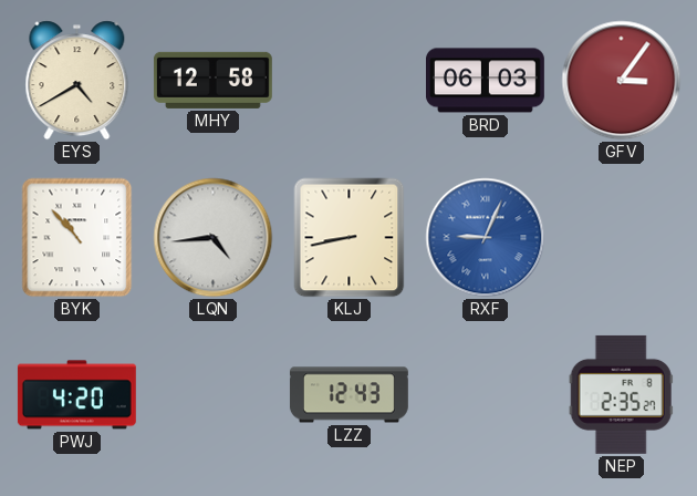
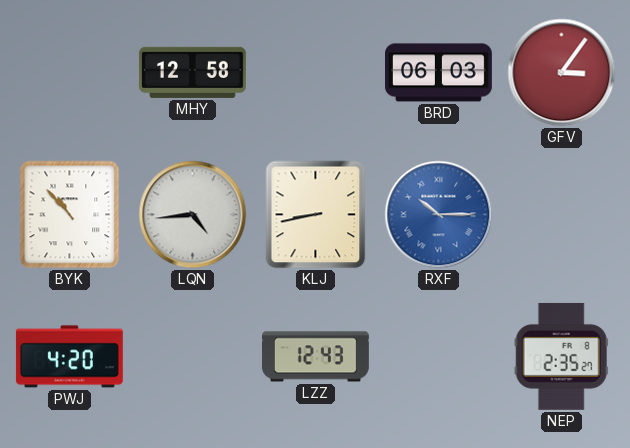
EYS: 4:40 -> none (77, 81)
RXF: 9:04 -> 10:15 (439, 215)
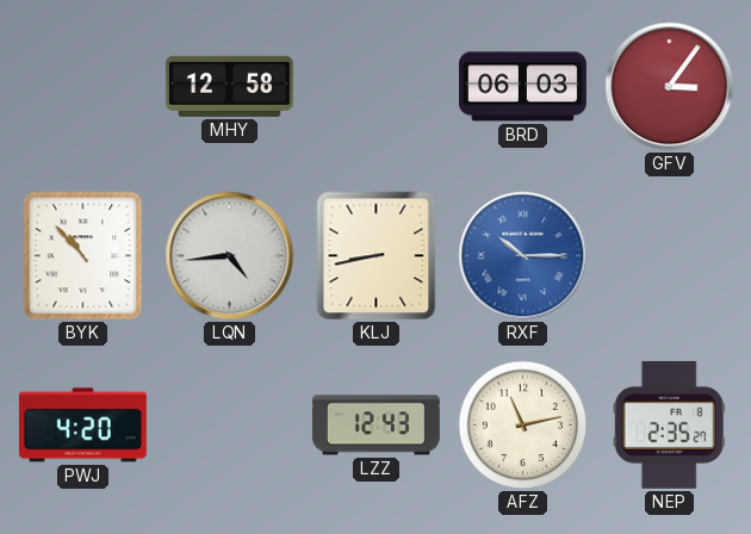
AFZ: none -> 11:13 (523, 426)
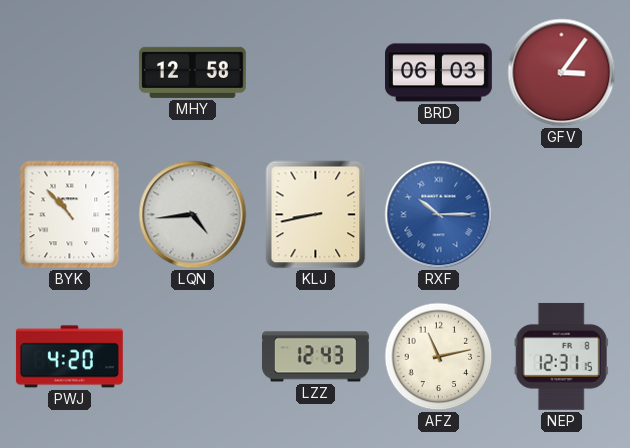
NEP: 2:35 -> 12:31 (561, 356)
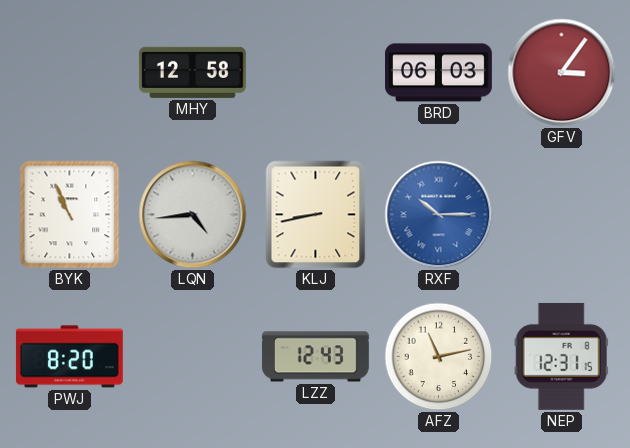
BYK: 10:53 -> 10:56 (70, 215)
PWJ: 4:20 -> 8:20 (69, 357)
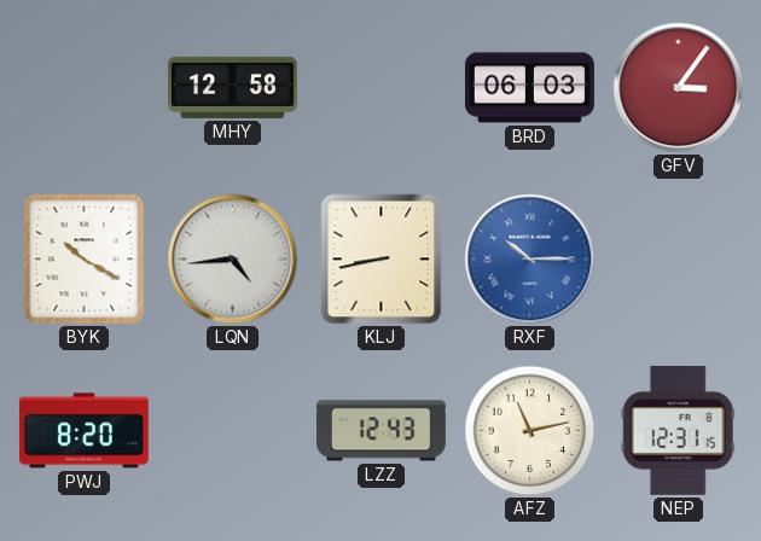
BYK: 10:56 -> 10:20 (85, 260)
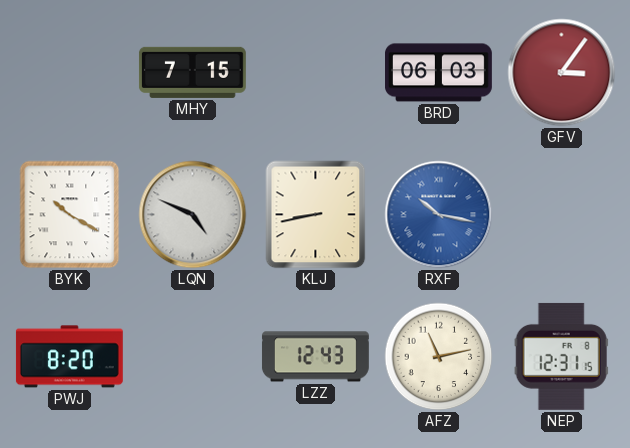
MHY: 12:58 -> 7:15 (192, 72)
LQN: 4:44 -> 4:49 (193, 215)
RXF: 10:15 -> 10:17 (439, 215)
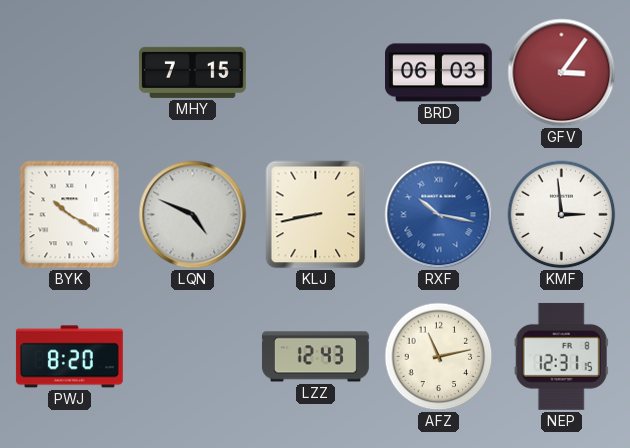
KMF: none -> 2:59 (562, 215)
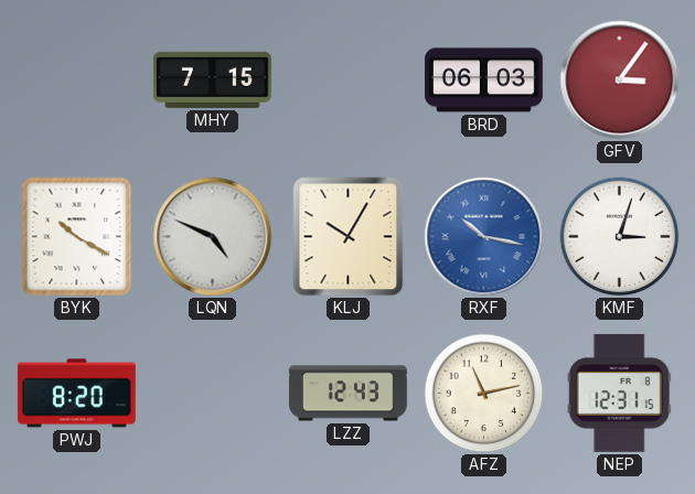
KLJ: 8:43 -> 10:05 (349, 237)
KMF: 2:59 -> 3:03 (620, 237)
